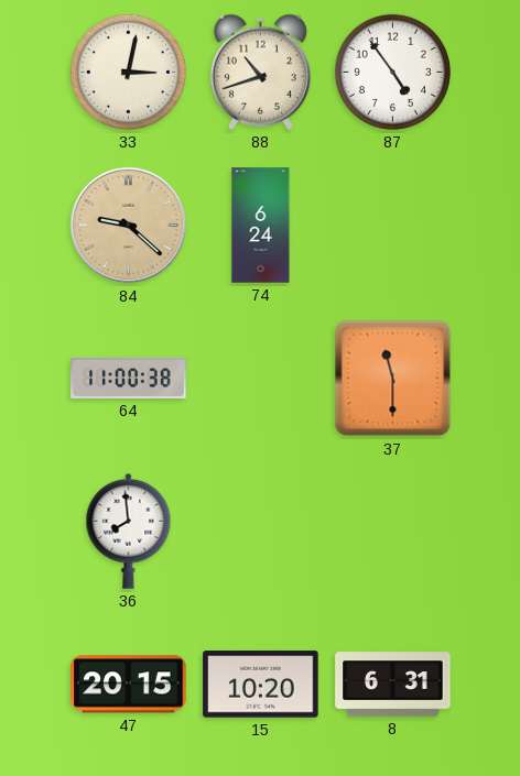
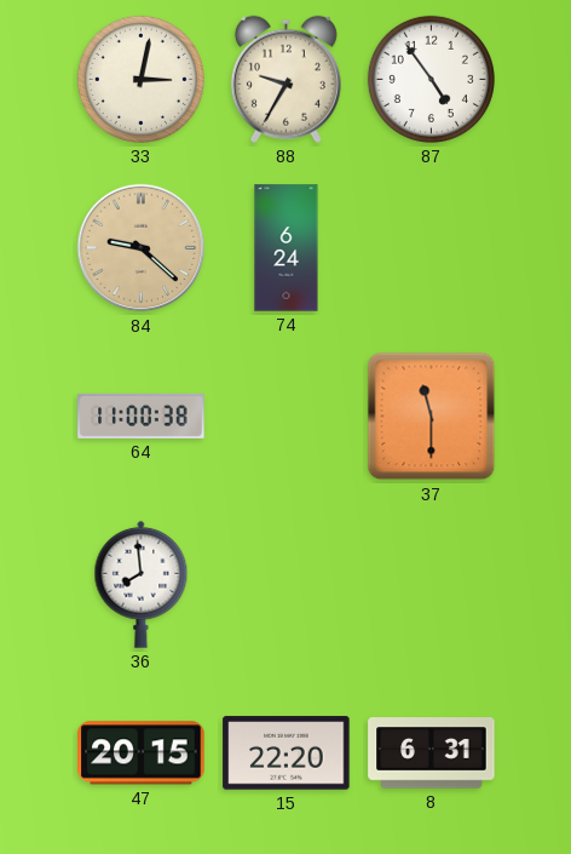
88: 10:42 -> 9:35 (285, 79)
15: 10:20 -> 22:20 (287, 753)
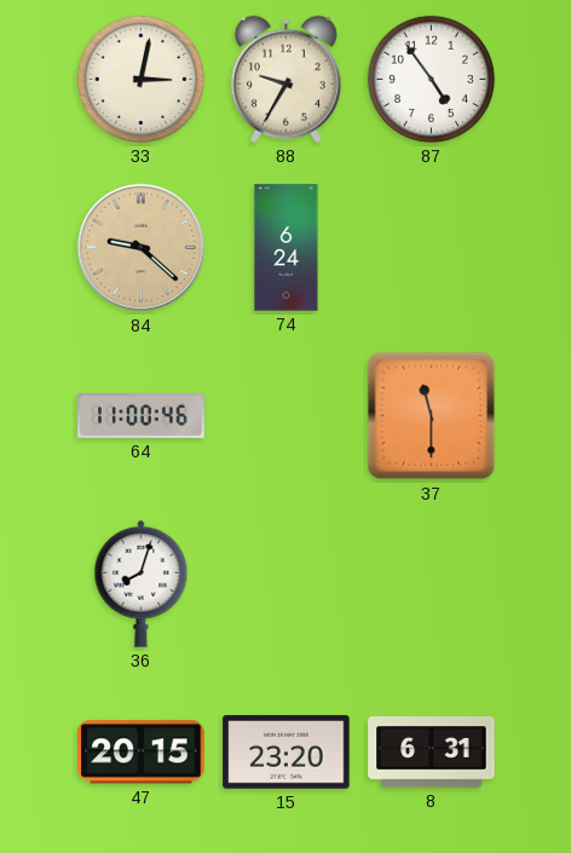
64: 11:00:38 -> 11:00:46 (142, 415)
36: 7:59 -> 8:03 (142, 583)
15: 22:20 -> 23:20 (287, 753)
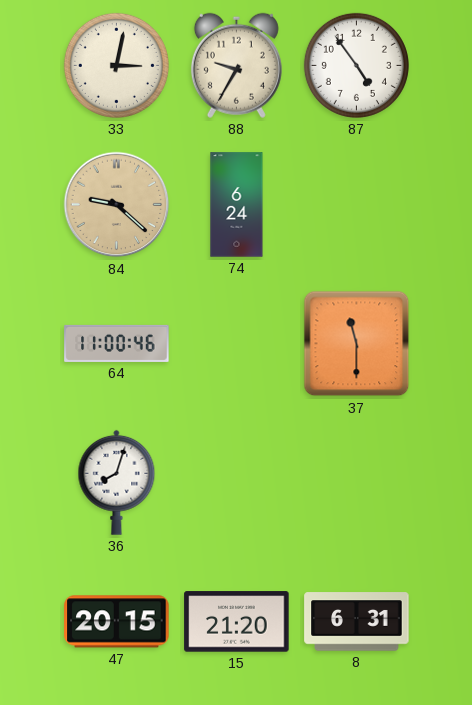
15: 23:20 -> 21:20 (237, 622)
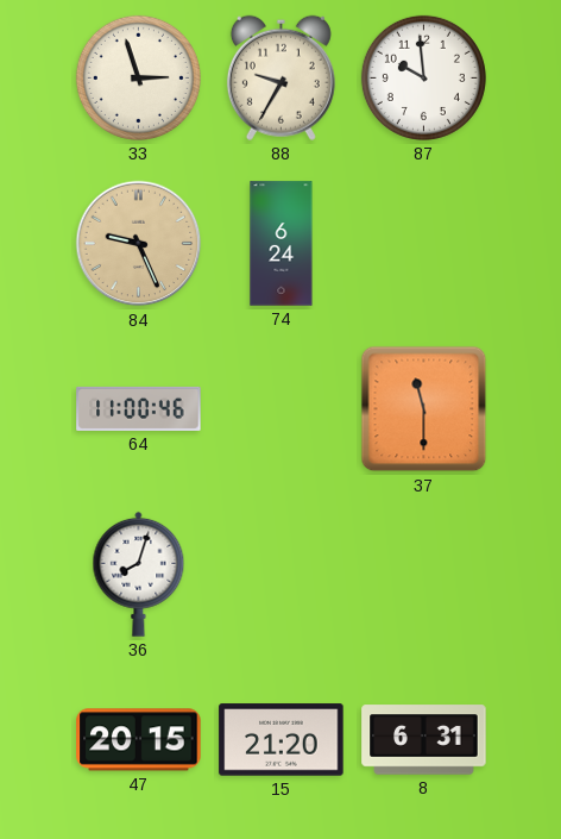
33: 3:02 -> 2:57 (138, 77)
87: 4:54 -> 9:59 (423, 77)
84: 9:22 -> 9:26 (139, 244)
